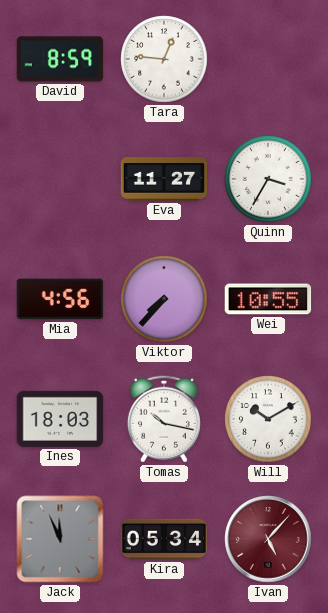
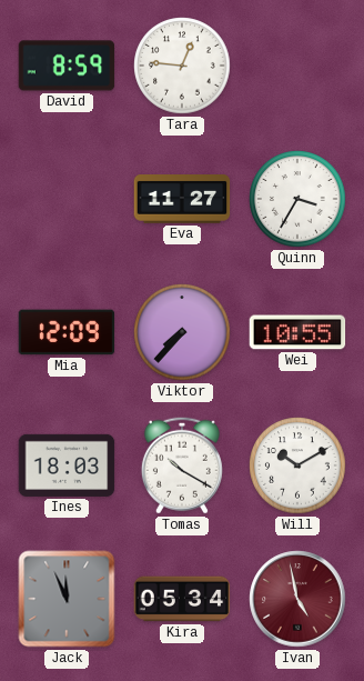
Mia: 4:56 -> 12:09 (67, 332)
Tomas: 10:17 -> 10:20 (182, 465)
Ivan: 5:07 -> 4:58 (297, 599)
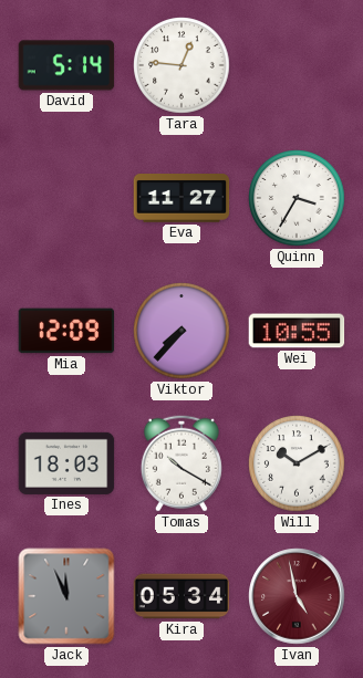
David: 8:59 -> 5:14 (66, 65)
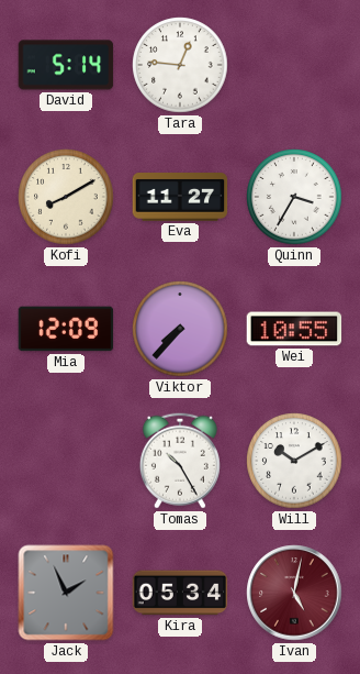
Kofi: none -> 8:10 (66, 197)
Ines: 18:03 -> none (66, 463)
Tomas: 10:20 -> 10:25 (180, 461)
Jack: 11:56 -> 1:56 (66, 593)
Ivan: 4:58 -> 5:02 (294, 593)
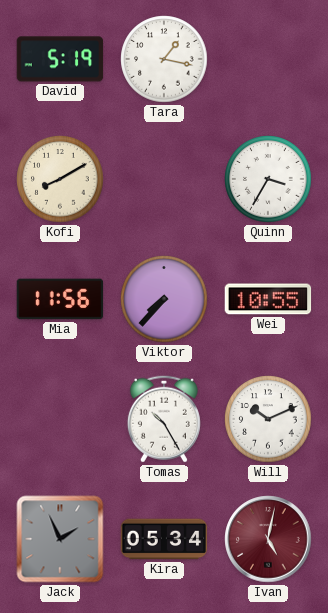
David: 5:14 -> 5:19 (60, 59)
Tara: 12:46 -> 1:17 (164, 59)
Eva: 11:27 -> none (180, 198)
Mia: 12:09 -> 11:56 (60, 299)
Will: 10:10 -> 10:11 (268, 419)
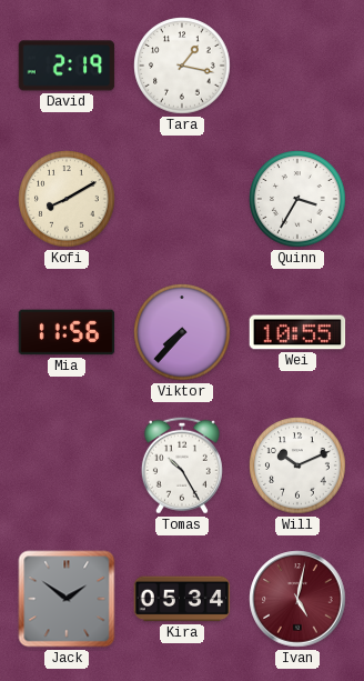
David: 5:19 -> 2:19 (67, 66)
Jack: 1:56 -> 1:51 (67, 599)
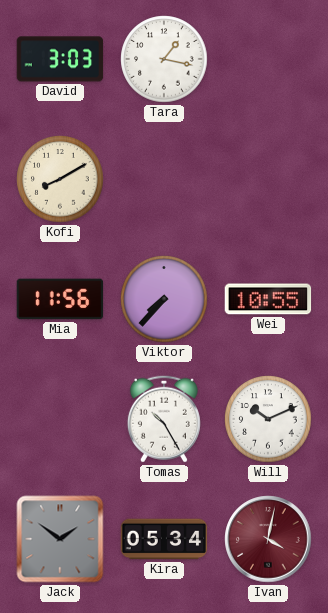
David: 2:19 -> 3:03 (60, 59)
Quinn: 3:35 -> none (297, 199)
Ivan: 5:02 -> 4:02 (268, 539)
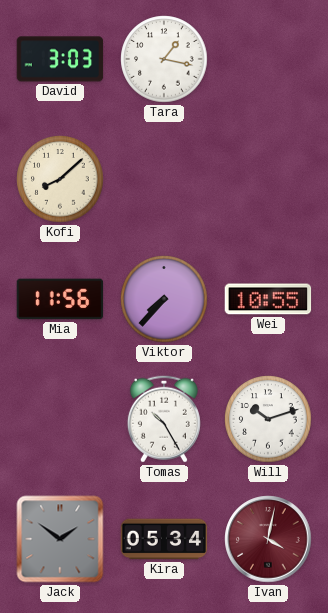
Kofi: 8:10 -> 8:08 (60, 179)
Will: 10:11 -> 10:12 (268, 419)
